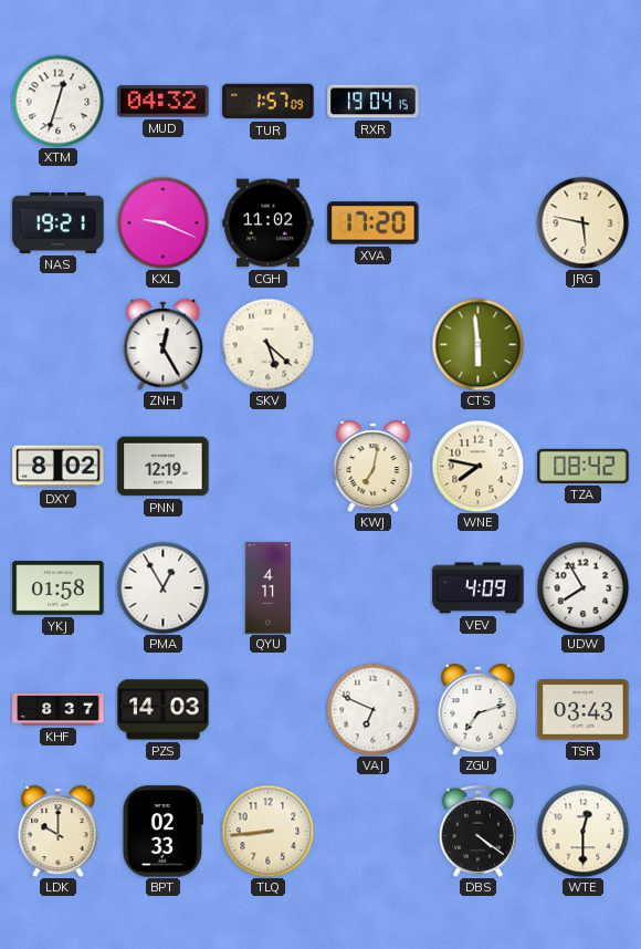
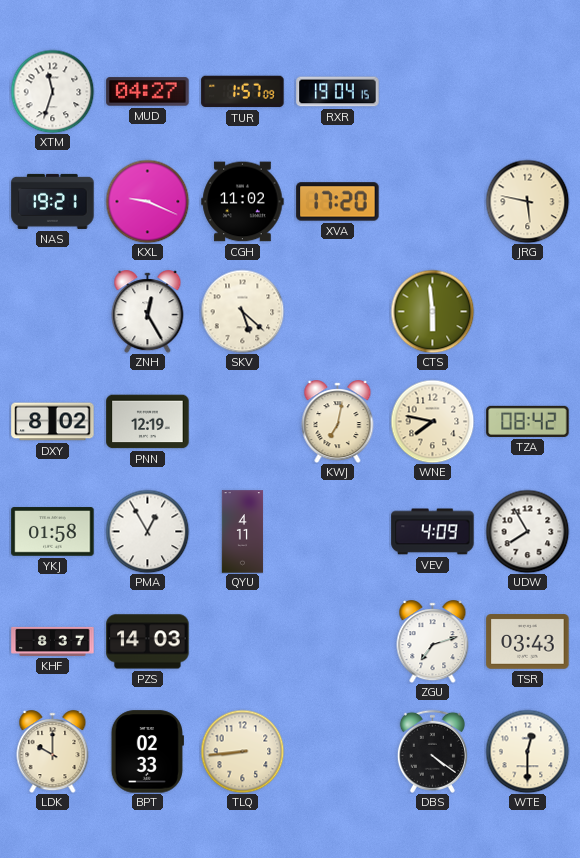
XTM: 12:33 -> 11:33 (52, 91)
MUD: 04:32 -> 04:27 (148, 92)
VAJ: 6:49 -> none (372, 709)
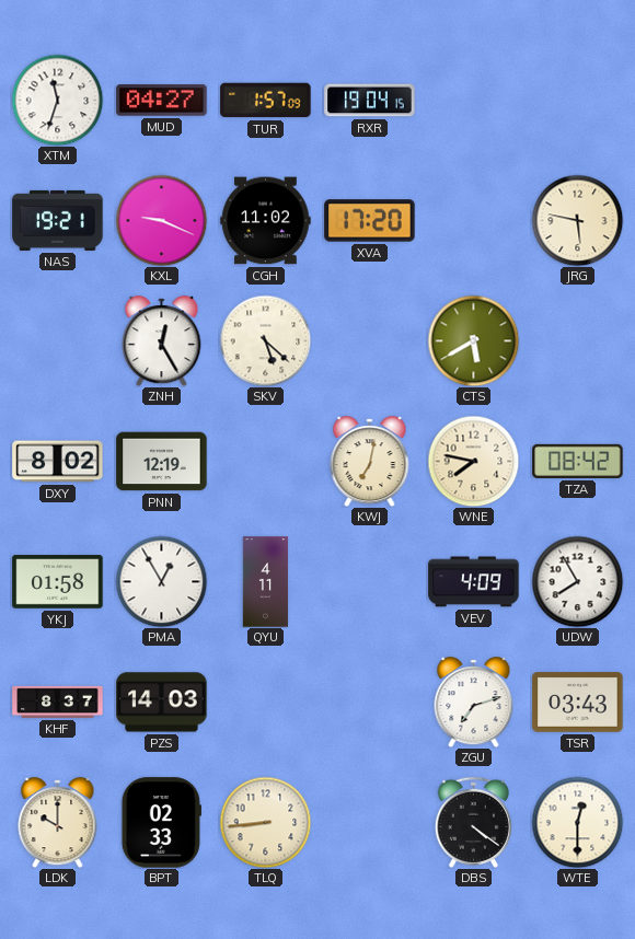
CTS: 5:59 -> 5:40 (473, 340)
